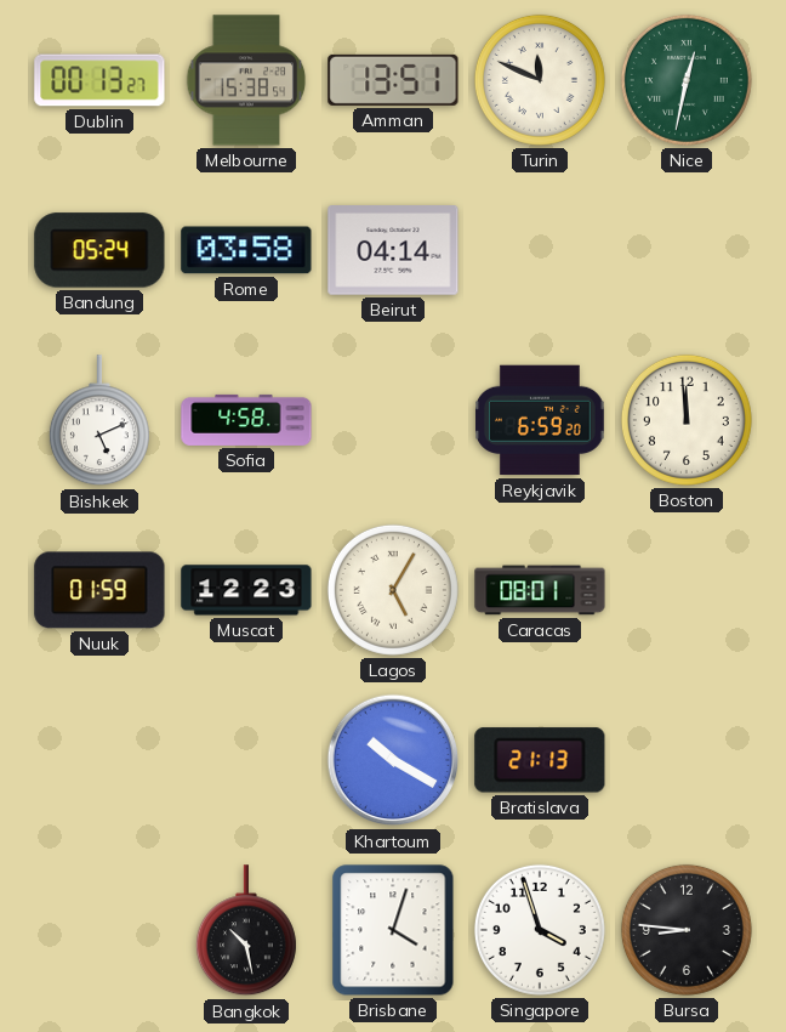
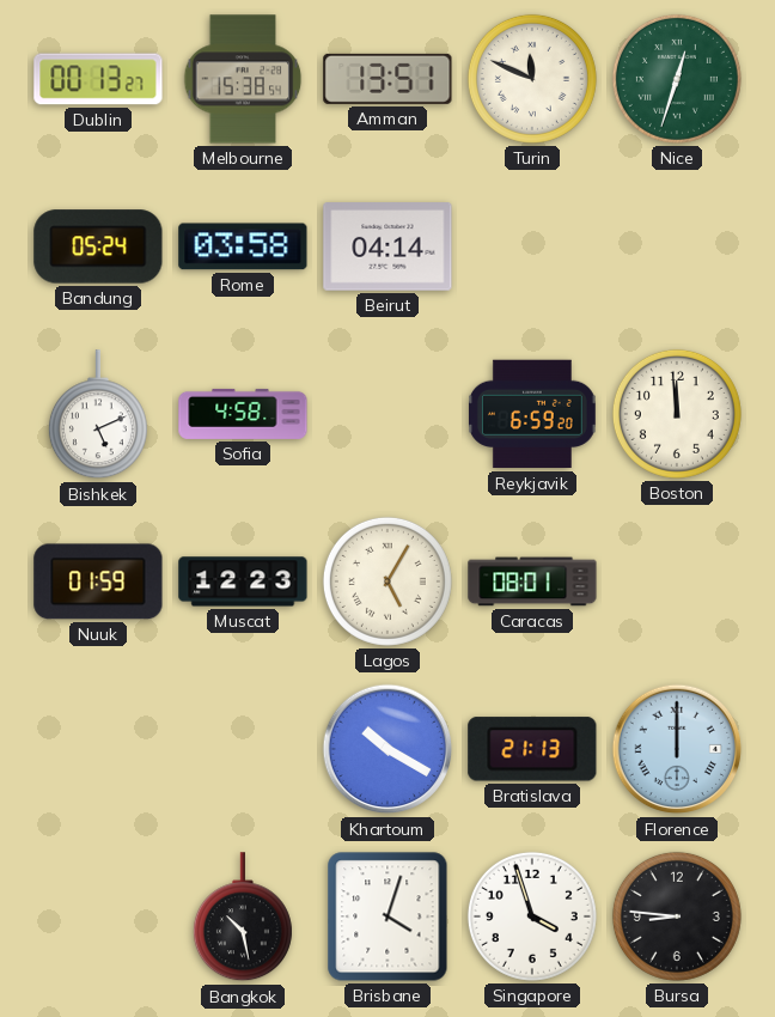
Nice: 12:32 -> 12:33 (677, 79)
Florence: none -> 12:00 (677, 749)
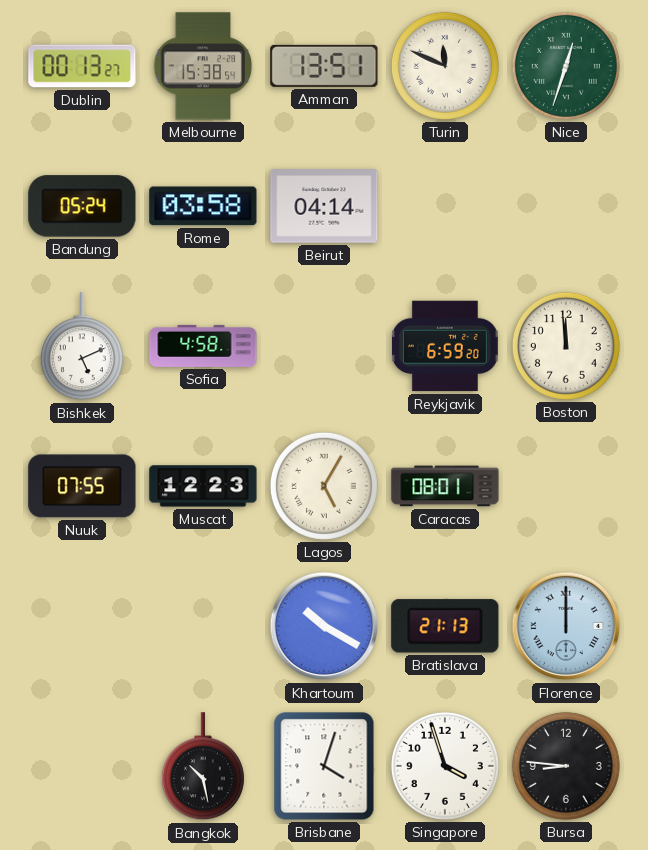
Nuuk: 01:59 -> 07:55 (82, 486)
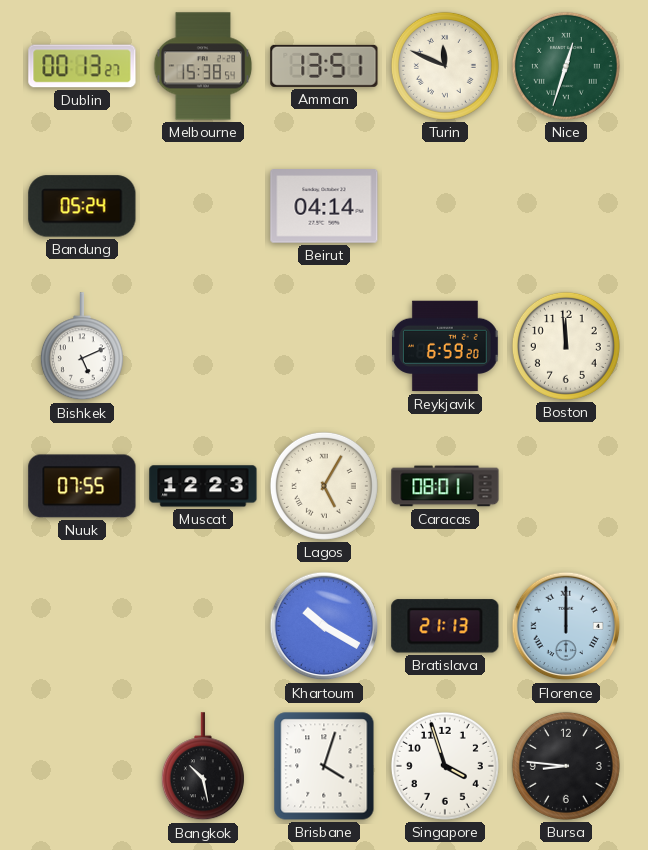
Rome: 03:58 -> none (203, 206)
Sofia: 4:58 -> none (203, 346)
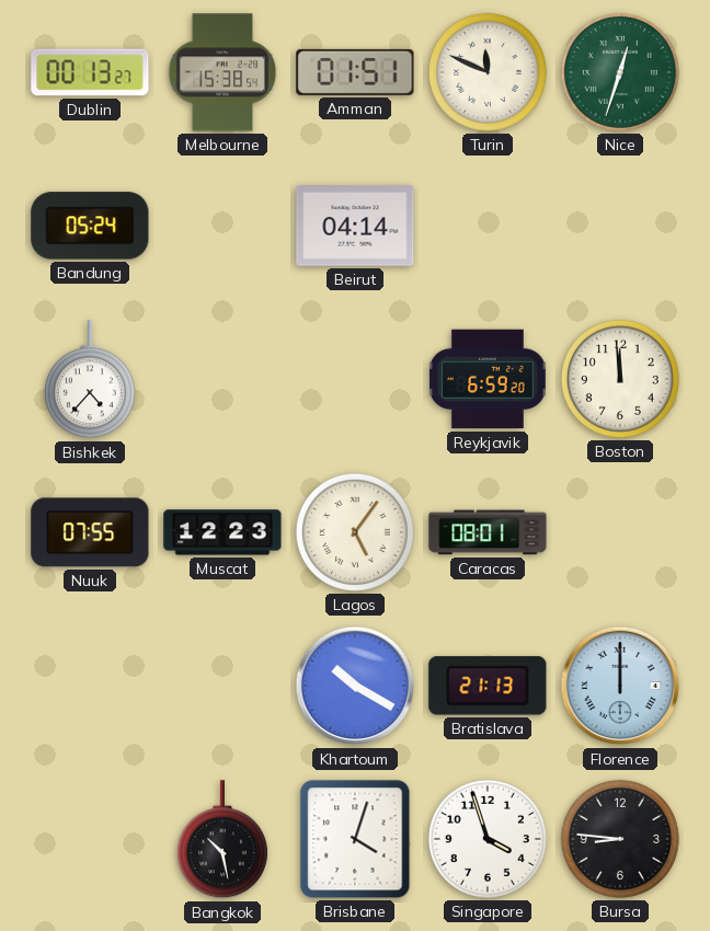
Amman: 13:51 -> 01:51 (355, 72)
Bishkek: 5:11 -> 4:37 (90, 380)
Lagos: 5:05 -> 5:06 (355, 532)
